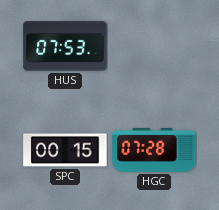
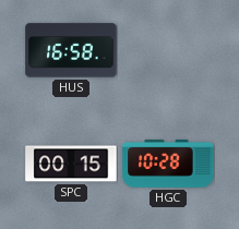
HUS: 07:53 -> 16:58 (71, 50)
HGC: 07:28 -> 10:28 (168, 164)
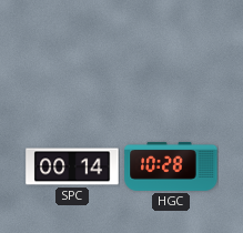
HUS: 16:58 -> none (71, 50)
SPC: 00:15 -> 00:14 (72, 166)
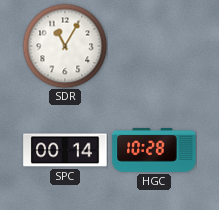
SDR: none -> 11:05 (65, 46)
